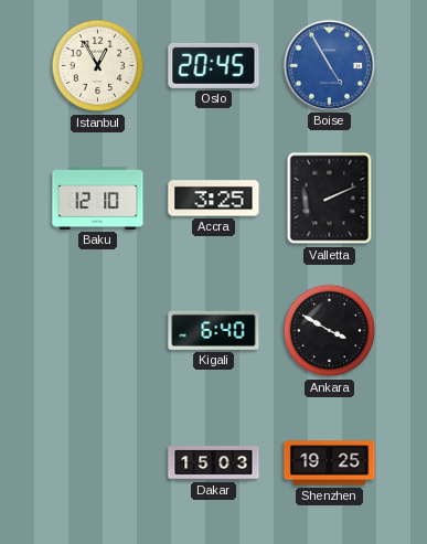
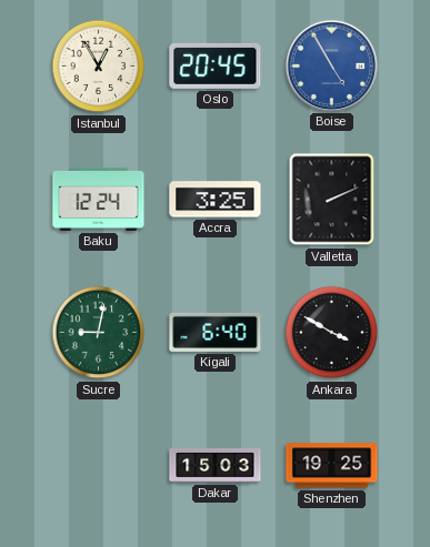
Baku: 12:10 -> 12:24 (99, 199)
Sucre: none -> 9:02 (99, 333)
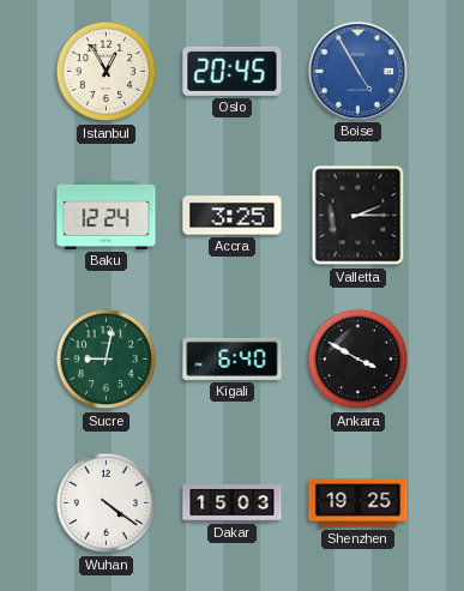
Valletta: 2:11 -> 2:15 (358, 216)
Wuhan: none -> 4:21 (107, 503)
